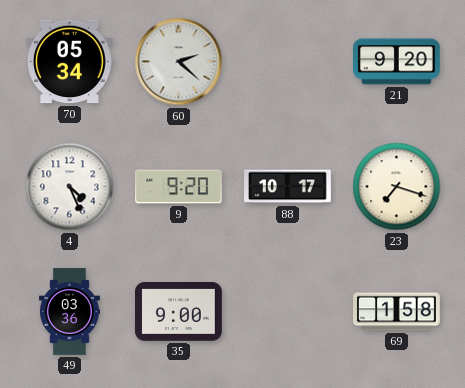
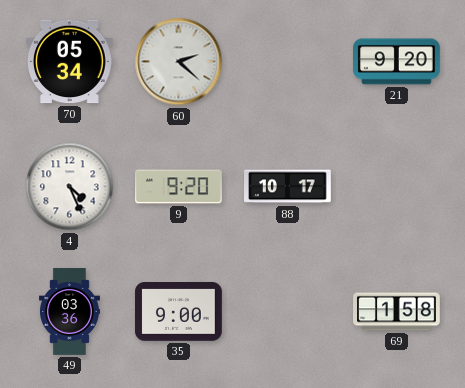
23: 7:18 -> none (397, 187)
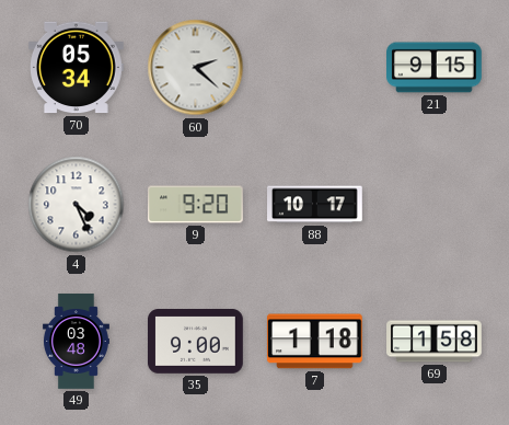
21: 9:20 -> 9:15 (435, 68)
49: 03:36 -> 03:48 (76, 342)
7: none -> 1:18 (314, 342)
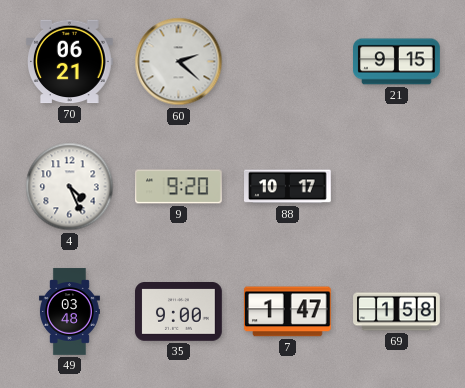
70: 05:34 -> 06:21 (70, 62)
7: 1:18 -> 1:47 (287, 312)
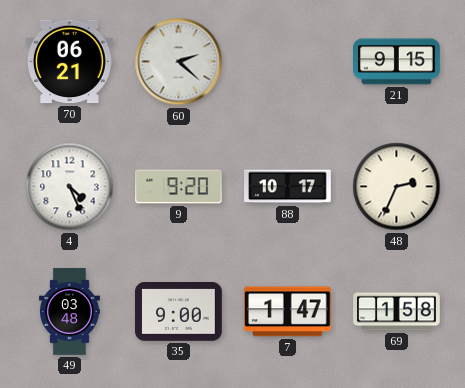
48: none -> 2:34 (397, 187)
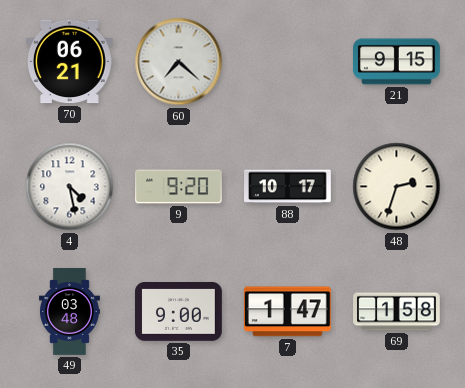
60: 2:22 -> 7:22 (179, 62)
4: 4:26 -> 4:28 (70, 187)
48: 2:34 -> 2:33 (397, 187)
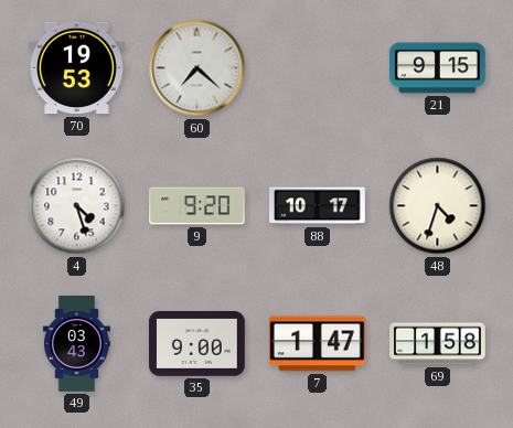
70: 06:21 -> 19:53 (77, 68)
4: 4:28 -> 4:27 (77, 206)
48: 2:33 -> 4:33 (438, 206)
49: 03:48 -> 03:43 (76, 344)
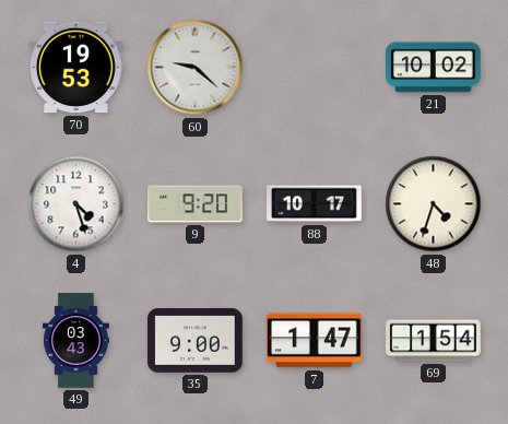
60: 7:22 -> 9:22 (196, 68)
21: 9:15 -> 10:02 (434, 68)
69: 1:58 -> 1:54 (434, 341)
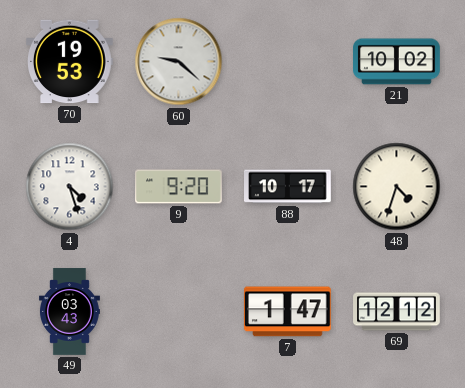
35: 9:00 -> none (196, 341)
69: 1:54 -> 12:12 (397, 312)
